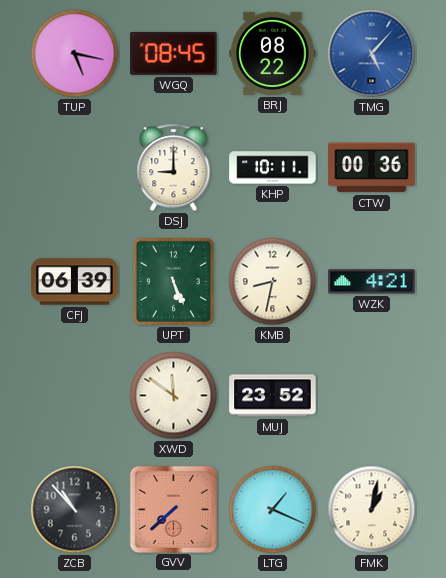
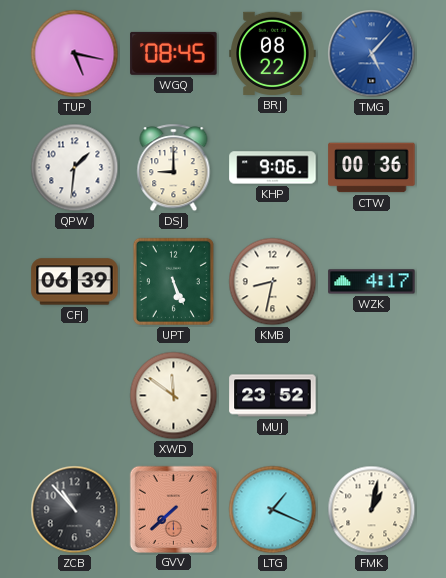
QPW: none -> 1:31 (75, 168)
KHP: 10:11 -> 9:06 (273, 168)
WZK: 4:21 -> 4:17 (372, 282)
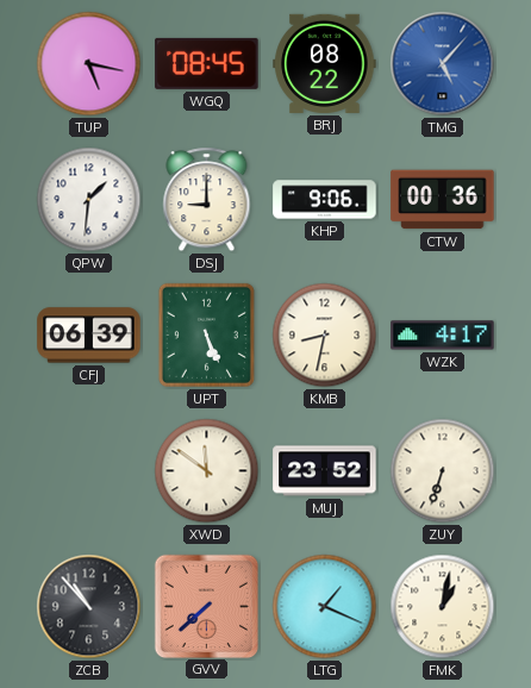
ZUY: none -> 6:33 (443, 471)
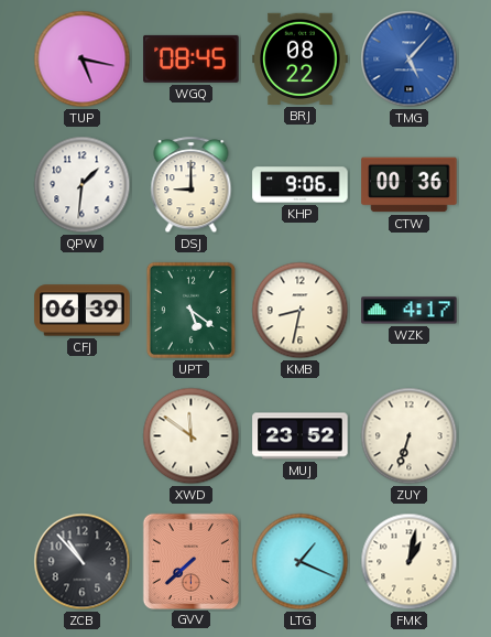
UPT: 5:26 -> 5:21 (190, 310)
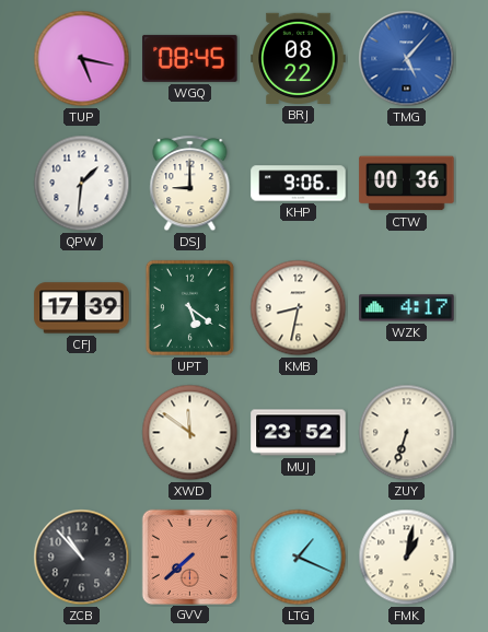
CFJ: 06:39 -> 17:39 (82, 308)
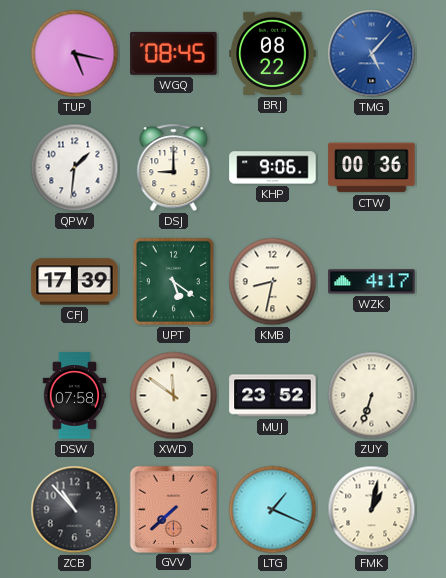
DSW: none -> 07:58 (75, 396)
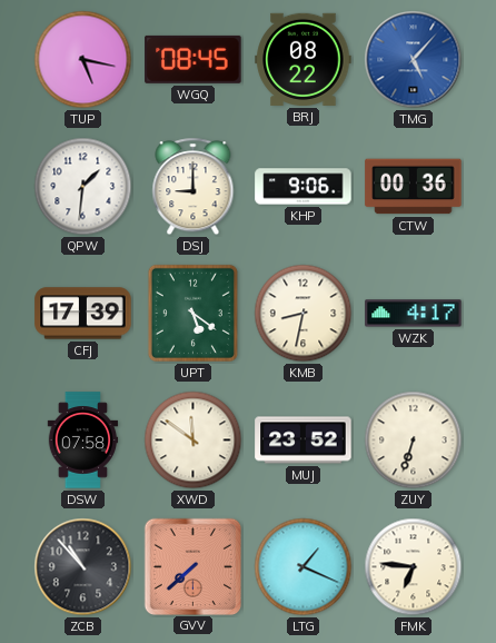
FMK: 1:02 -> 6:46 (414, 567)
